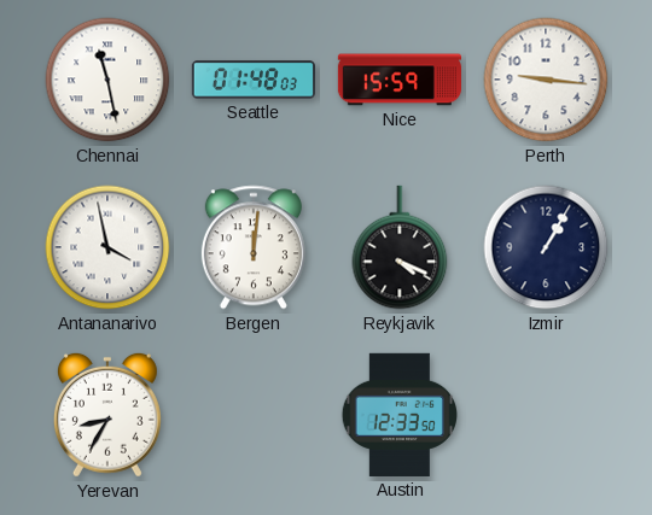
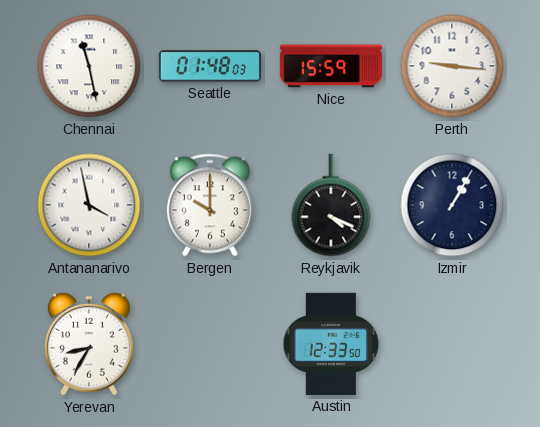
Bergen: 12:01 -> 10:00 (210, 205)
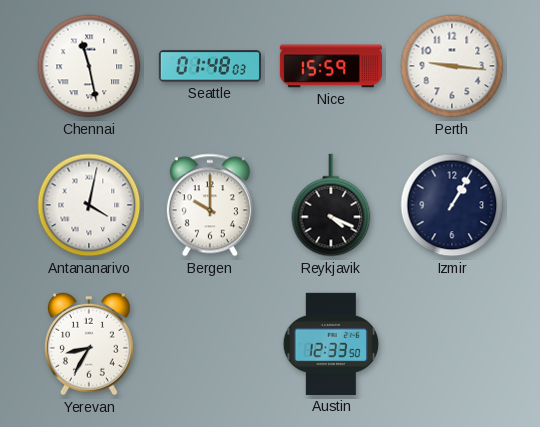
Antananarivo: 3:58 -> 4:02 (89, 205)
